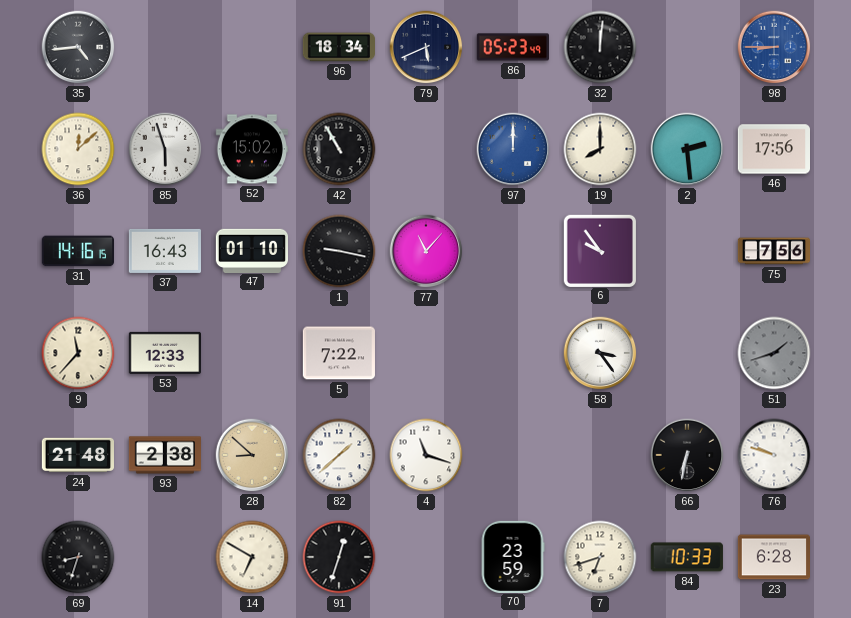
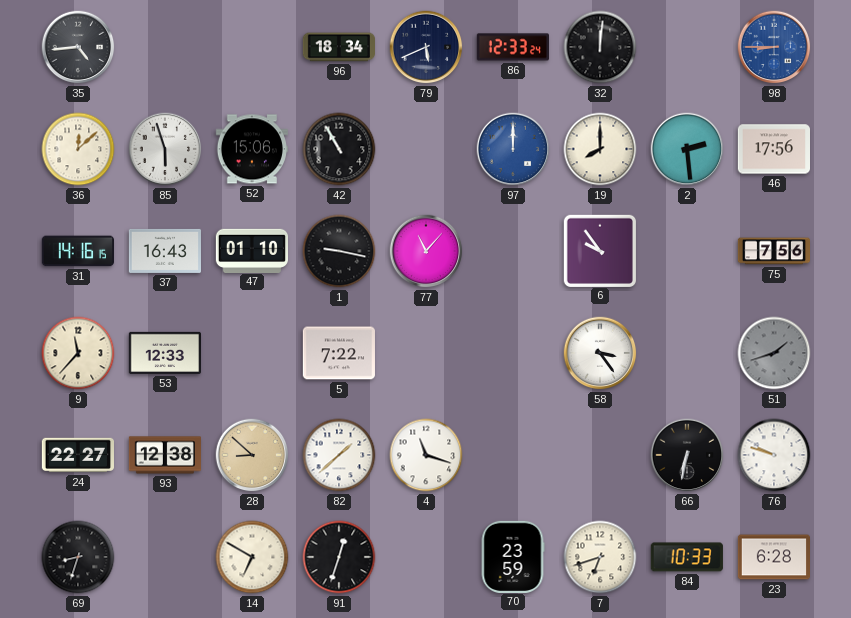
86: 05:23 -> 12:33 (512, 47)
52: 15:02 -> 15:06 (252, 149)
24: 21:48 -> 22:27 (77, 455)
93: 2:38 -> 12:38 (164, 455)
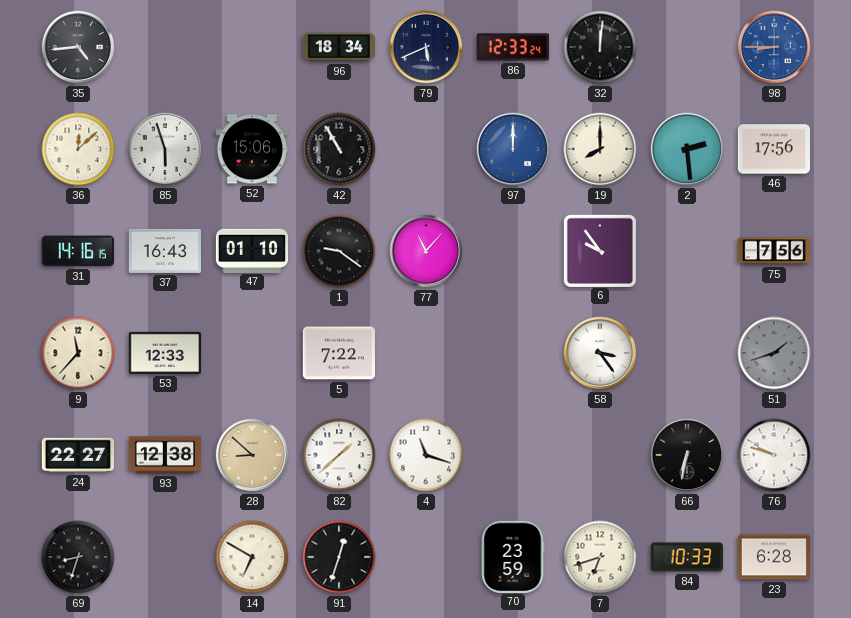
1: 9:17 -> 9:21 (339, 251)
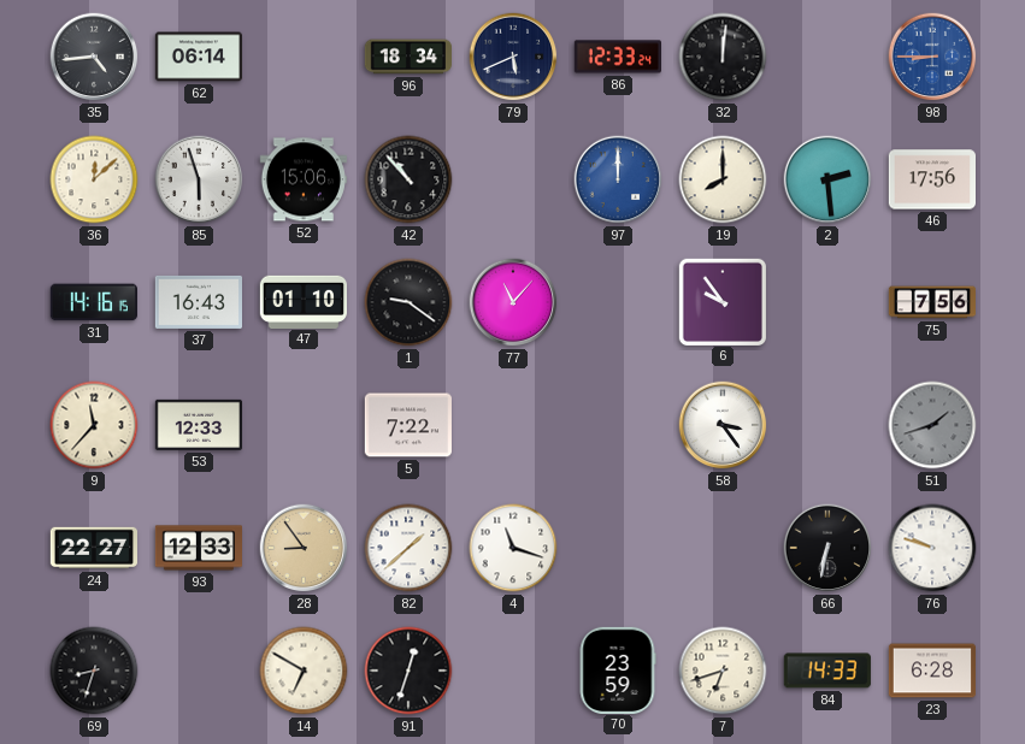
62: none -> 06:14 (198, 57)
42: 10:55 -> 10:53 (408, 179)
93: 12:38 -> 12:33 (198, 548)
28: 8:52 -> 8:54 (304, 548)
84: 10:33 -> 14:33 (827, 671)
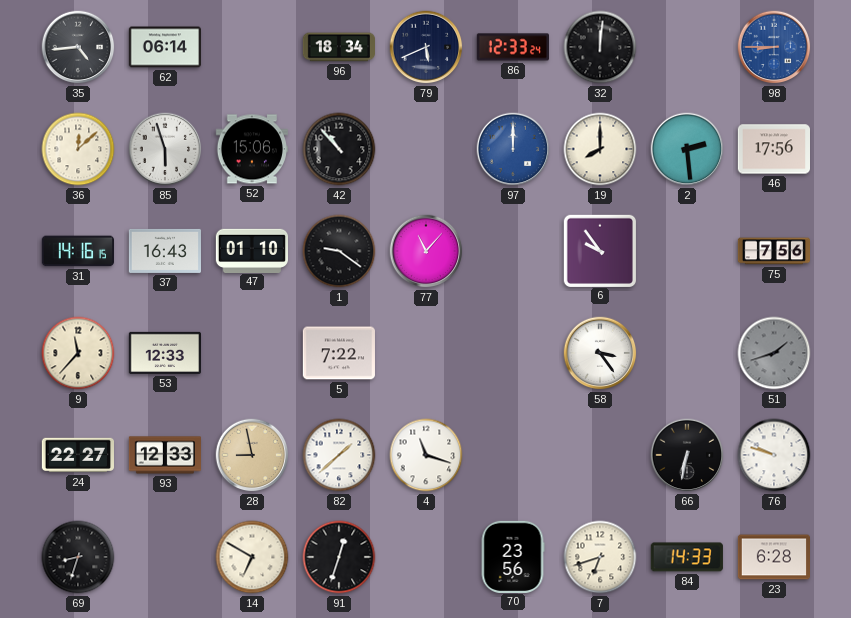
28: 8:54 -> 8:58 (252, 455)
70: 23:59 -> 23:56 (513, 556)
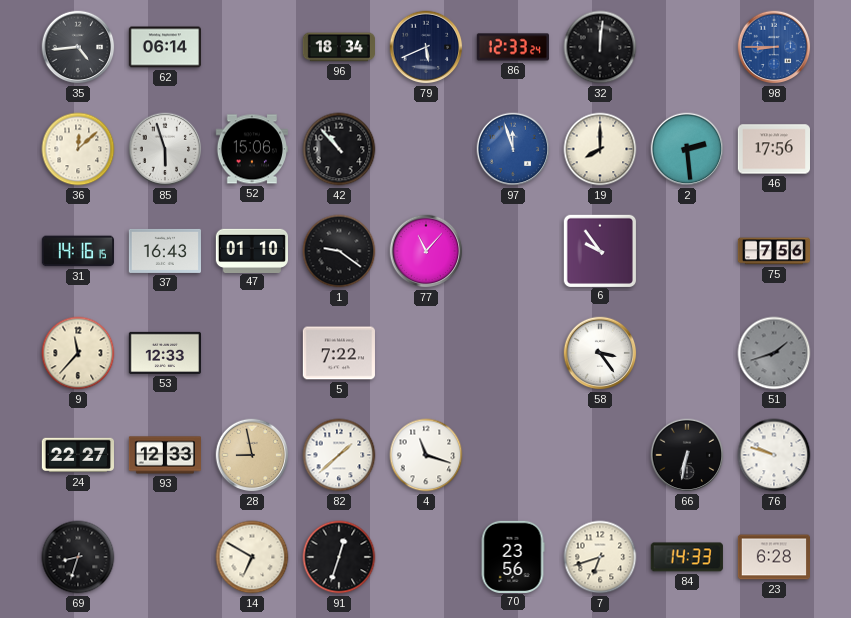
97: 12:00 -> 11:57 (513, 149)
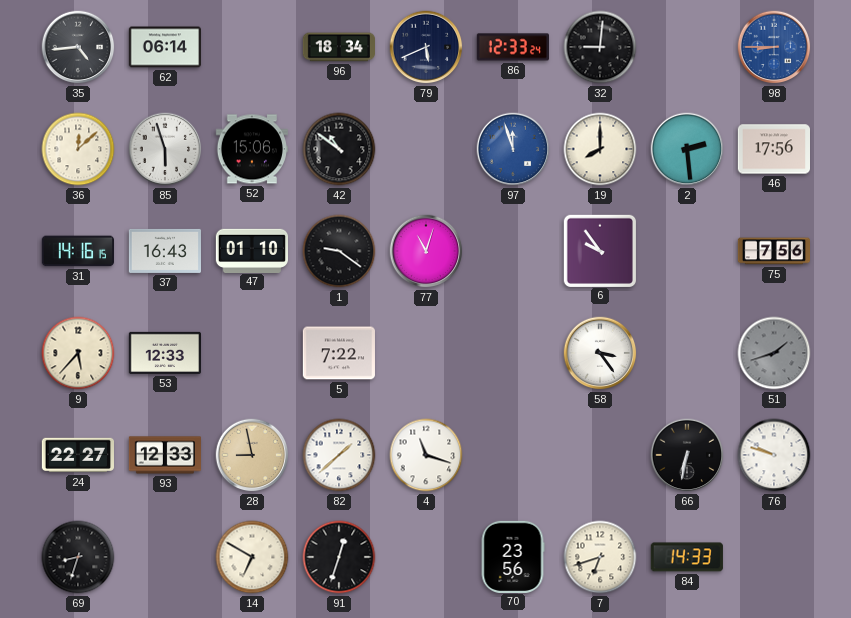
32: 12:01 -> 9:01 (600, 47)
42: 10:53 -> 10:51 (339, 149)
77: 11:07 -> 11:03 (426, 251)
9: 11:37 -> 5:37 (78, 353)
23: 6:28 -> none (773, 557)
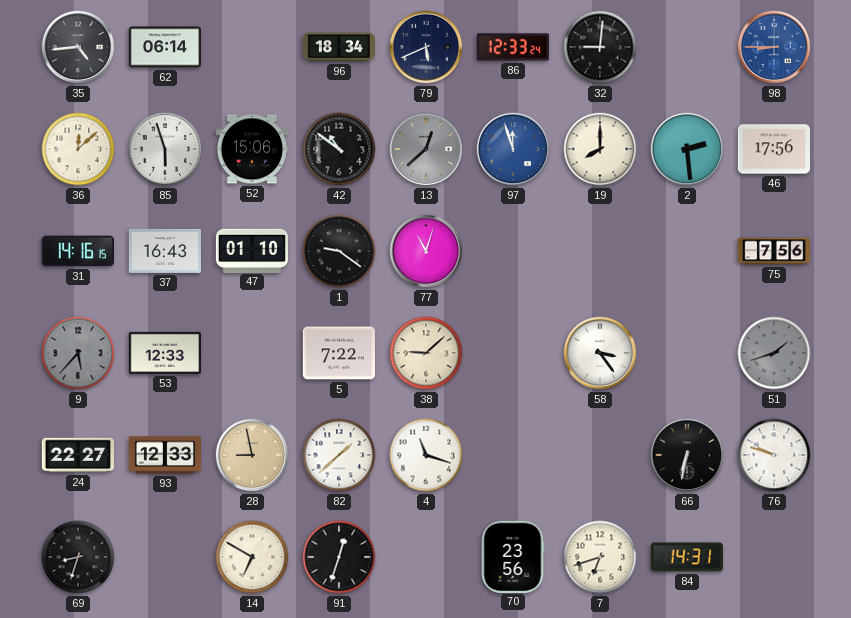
13: none -> 12:38 (426, 149)
6: 9:54 -> none (599, 250)
9 dial: cream -> grey (78, 353)
38: none -> 9:08 (426, 353)
84: 14:33 -> 14:31 (687, 557)
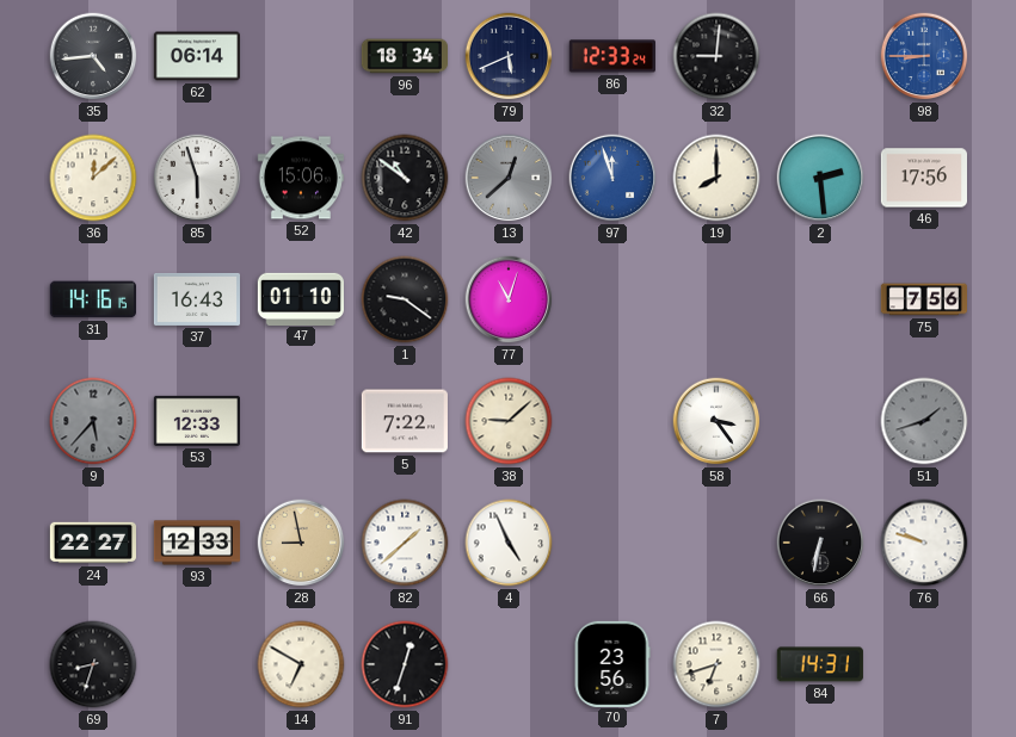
4: 11:18 -> 4:56 (509, 543)
